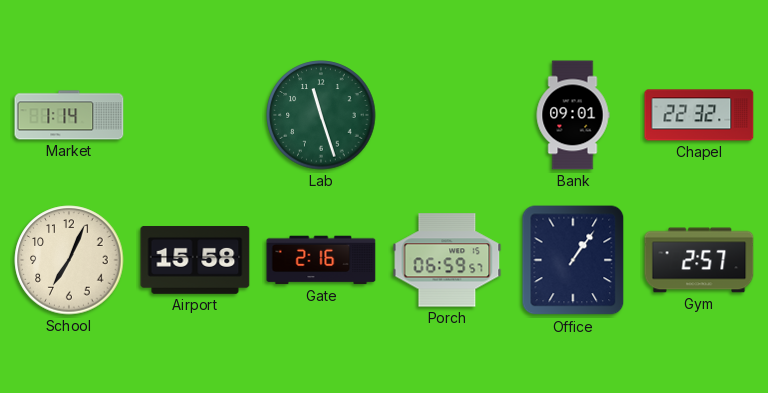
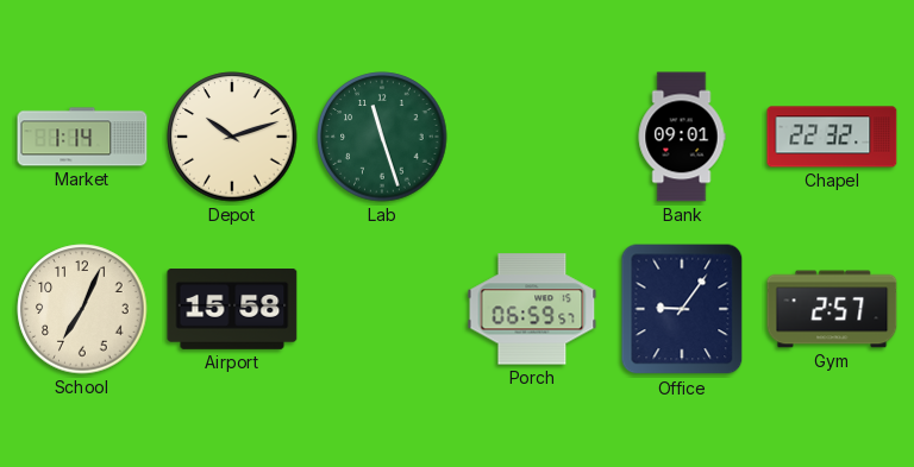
Depot: none -> 10:12 (232, 137)
Gate: 2:16 -> none (321, 260)
Office: 1:06 -> 9:06 (682, 309)
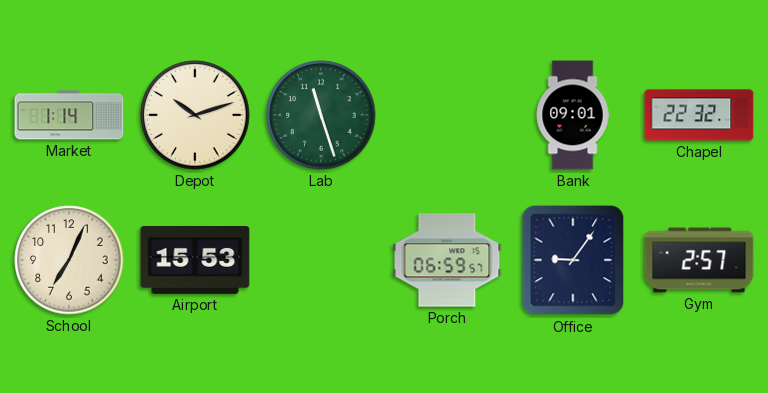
Airport: 15:58 -> 15:53 (195, 261)
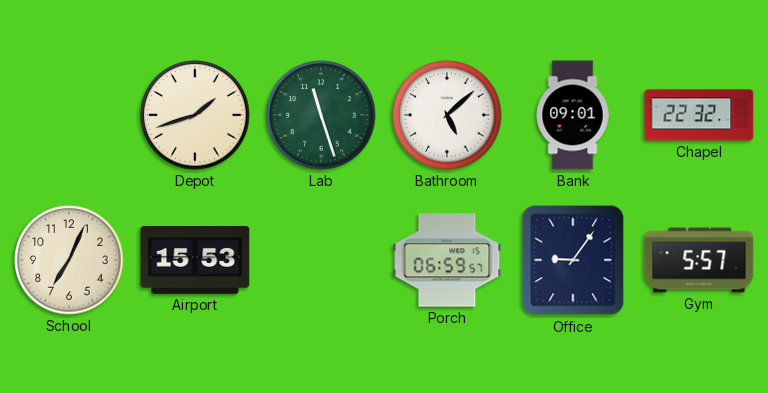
Market: 1:14 -> none (69, 115)
Depot: 10:12 -> 1:42 (195, 115)
Bathroom: none -> 5:08 (447, 115)
Gym: 2:57 -> 5:57 (699, 260)
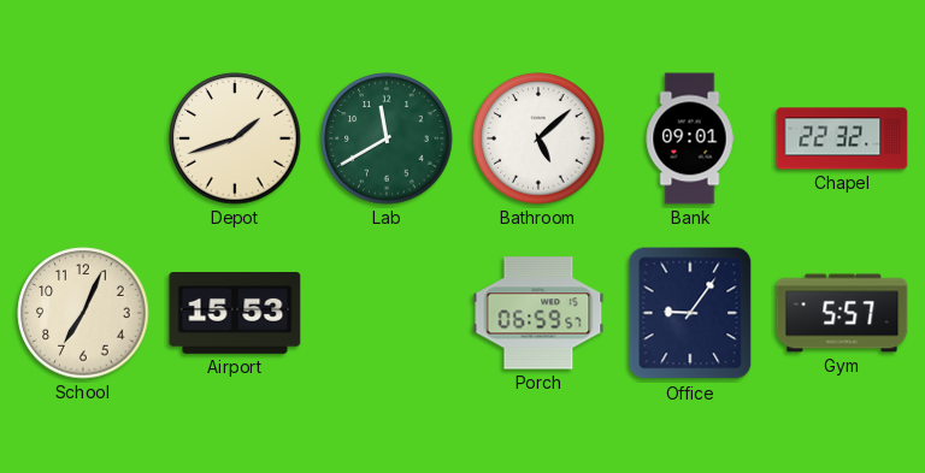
Lab: 11:27 -> 11:40 (387, 138)
